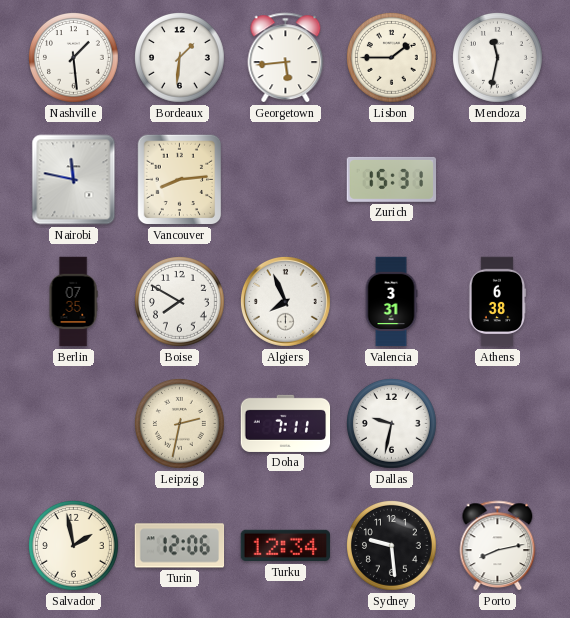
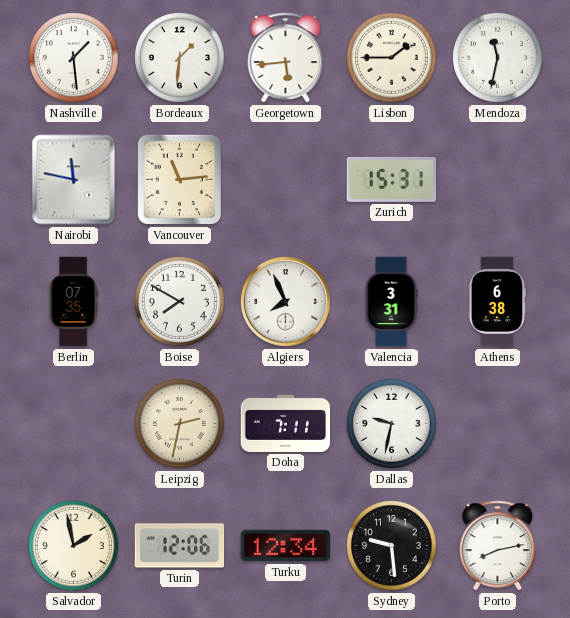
Vancouver: 8:14 -> 11:14 (180, 180)
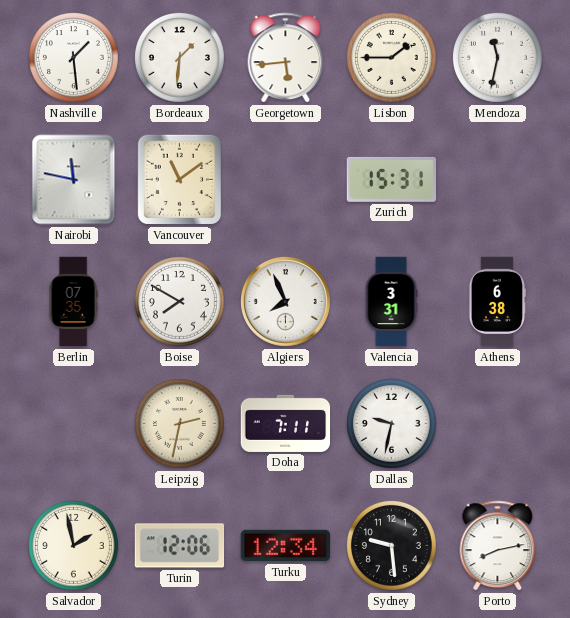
Vancouver: 11:14 -> 11:09 (180, 180)
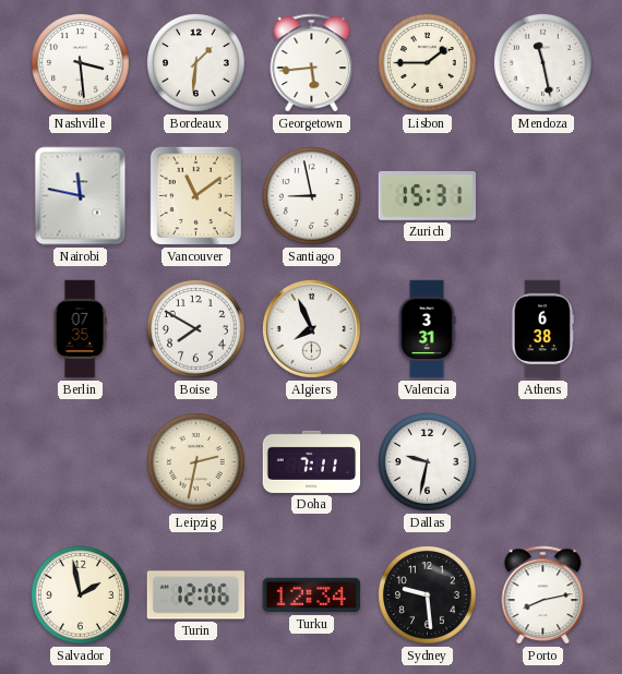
Nashville: 1:29 -> 3:29 (81, 63)
Mendoza: 11:32 -> 11:28 (543, 63)
Santiago: none -> 8:58 (312, 196)
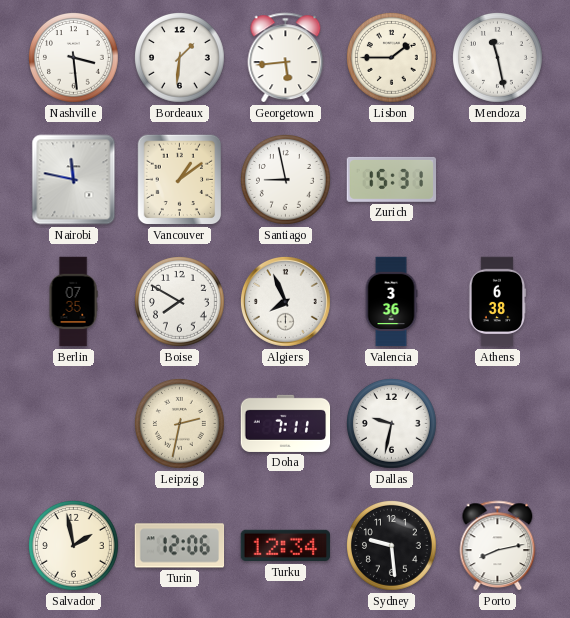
Vancouver: 11:09 -> 1:09 (180, 180)
Valencia: 3:31 -> 3:36 (391, 302)
